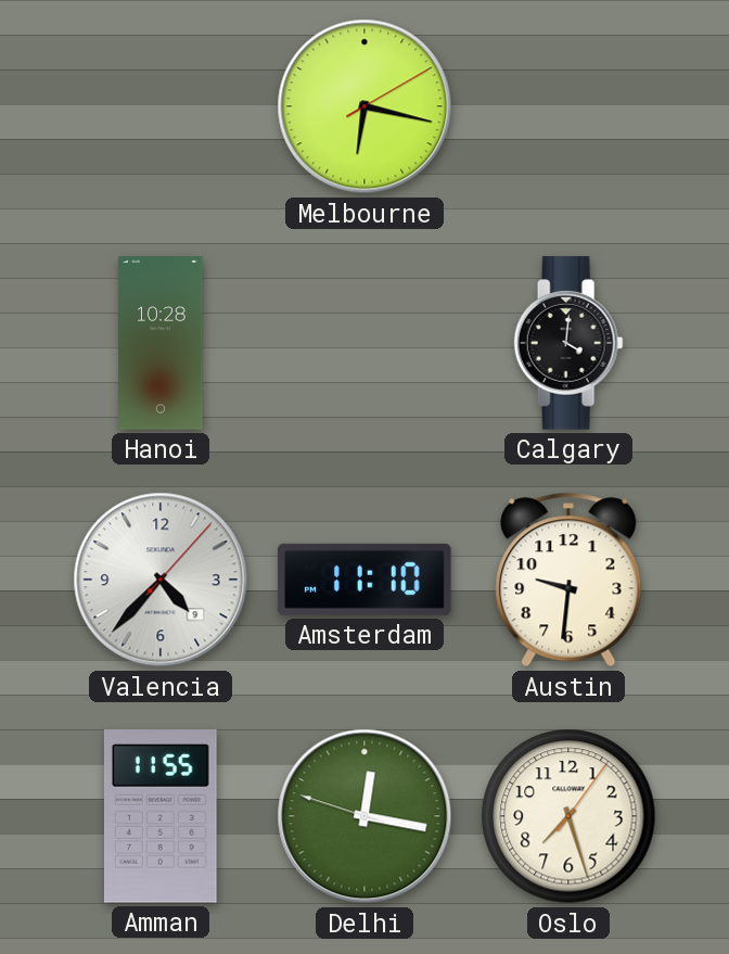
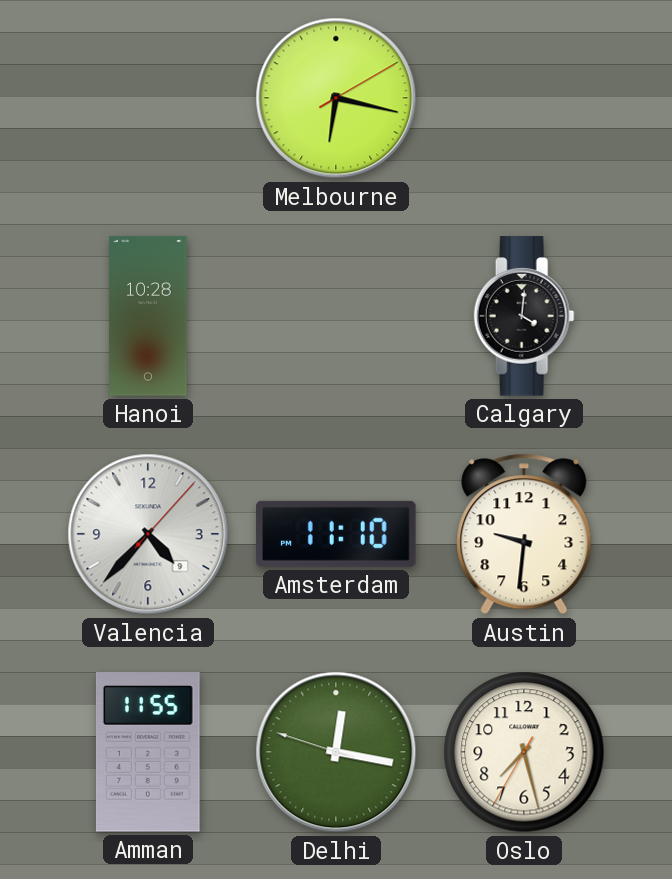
Oslo: 7:27:06 -> 7:27:35 (524, 752)
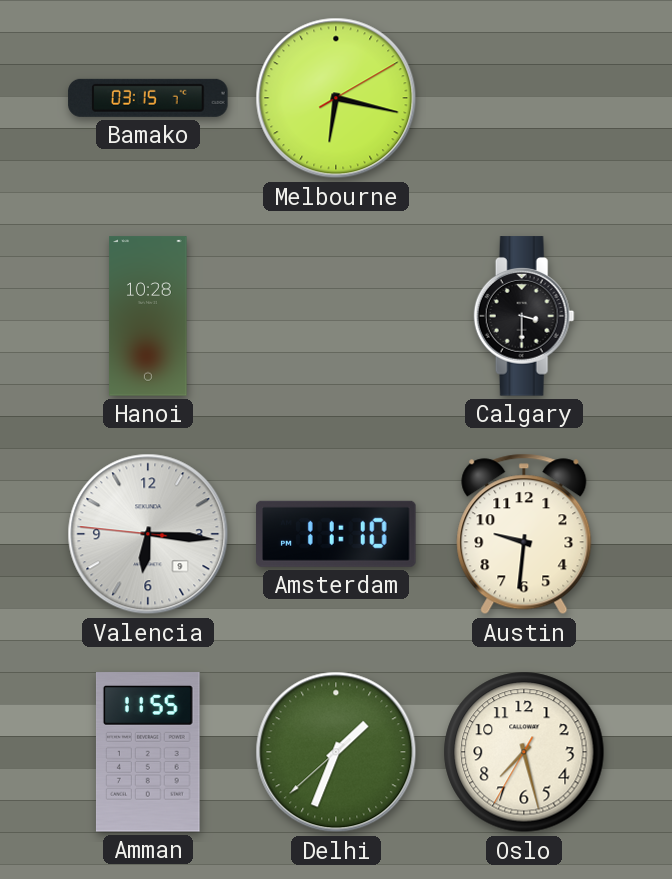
Bamako: none -> 03:15 (148, 98)
Calgary: 4:01 -> 3:30 (524, 316)
Valencia: 4:37 -> 6:15 (148, 534)
Delhi: 12:16 -> 1:33 (336, 752)
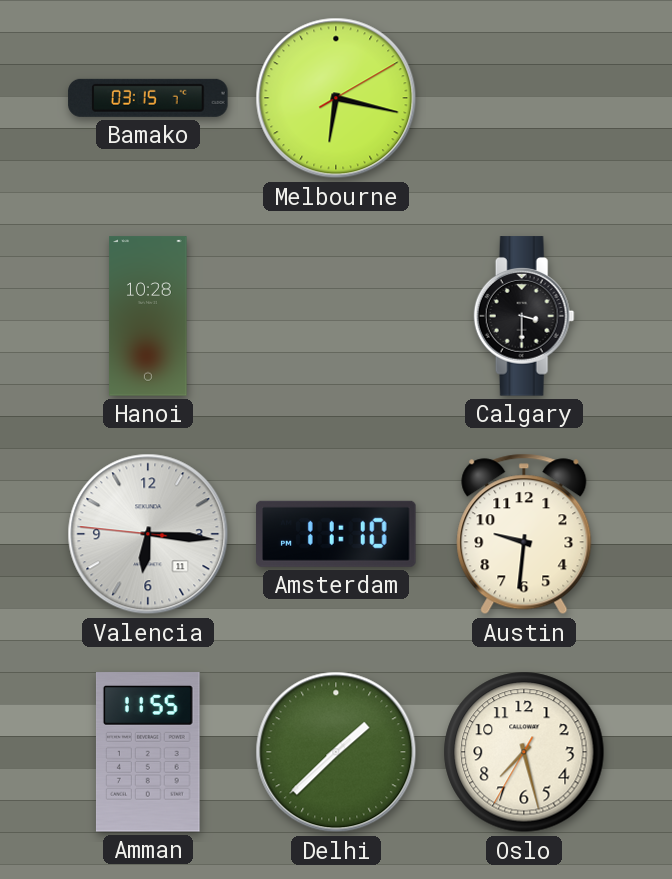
Valencia date: 9 -> 11 (148, 534)
Delhi: 1:33 -> 1:37 (336, 752)
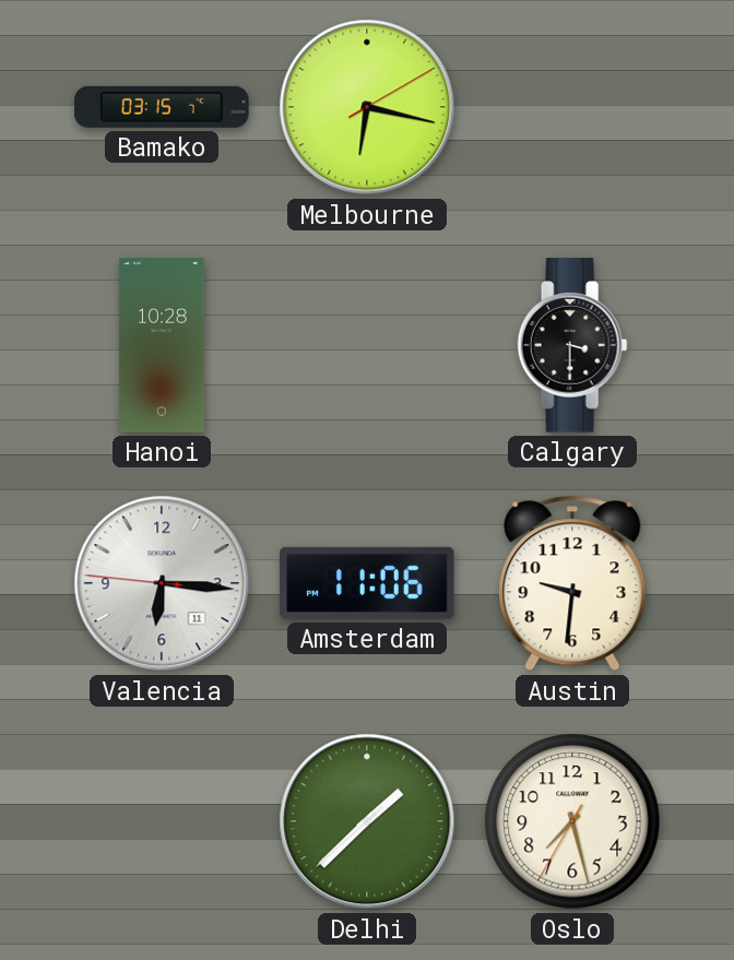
Amsterdam: 11:10 -> 11:06 (367, 583)
Amman: 11:55 -> none (148, 752)
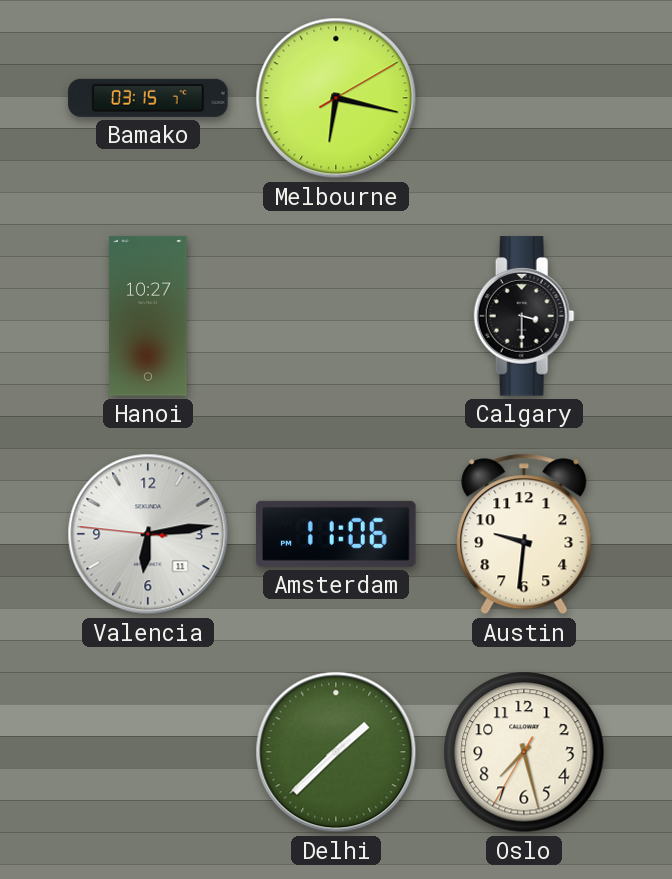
Hanoi: 10:28 -> 10:27 (148, 316)
Valencia: 6:15 -> 6:13 (148, 534)
